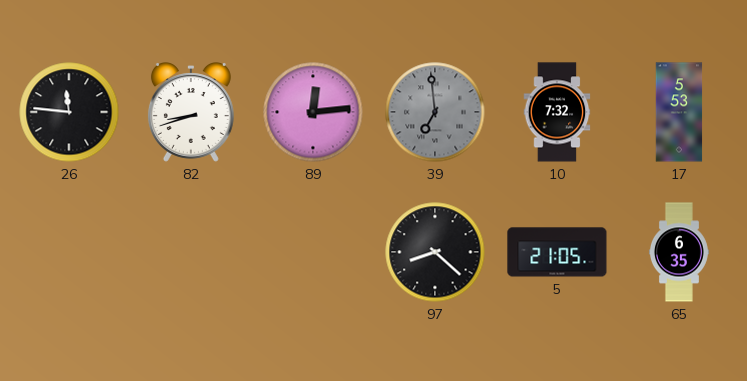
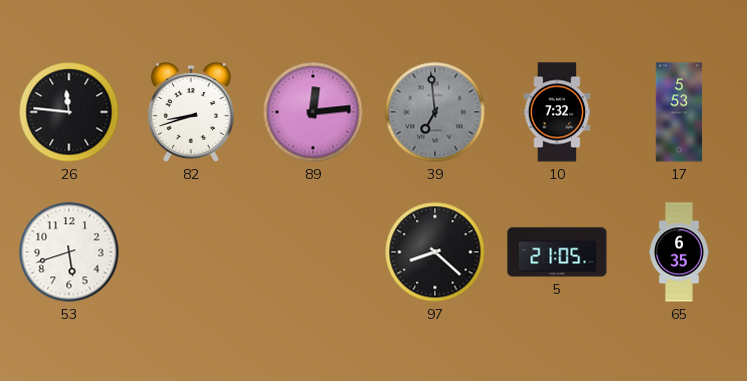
53: none -> 5:42 (69, 252)
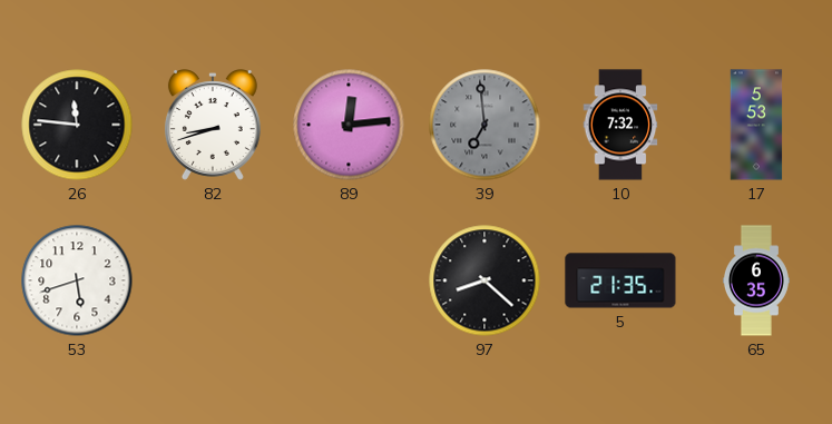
5: 21:05 -> 21:35 (620, 280)
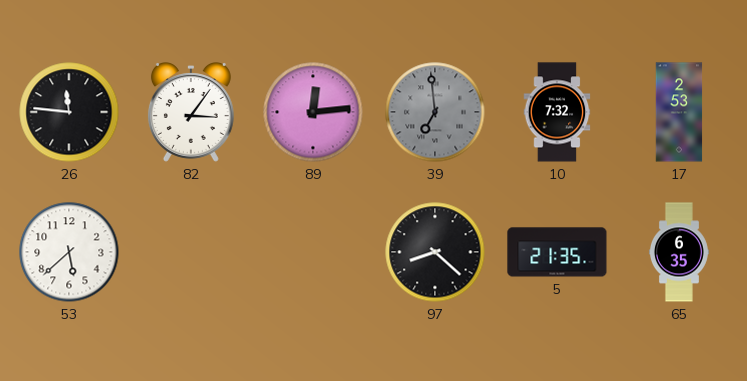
82: 8:42 -> 3:06 (191, 113)
17: 5:53 -> 2:53 (679, 112)
53: 5:42 -> 5:38 (69, 252)
